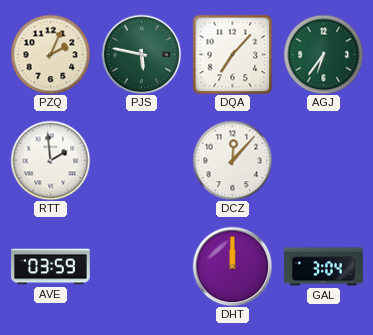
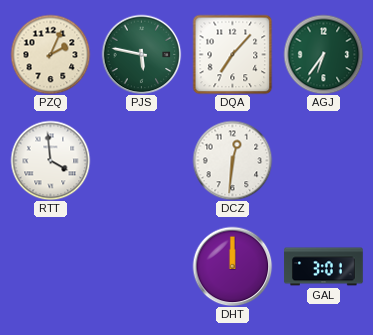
RTT: 1:59 -> 3:59 (50, 160)
DCZ: 12:07 -> 12:31 (232, 160)
AVE: 03:59 -> none (51, 267)
GAL: 3:04 -> 3:01 (324, 267)
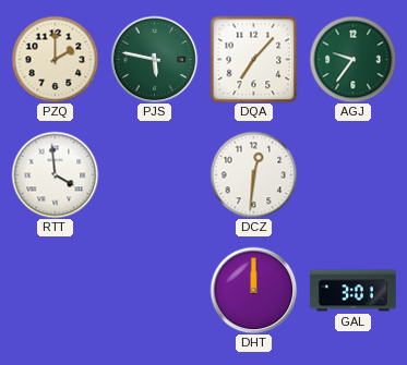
PZQ: 2:04 -> 2:00 (55, 59)
AGJ: 6:36 -> 9:36 (352, 59)
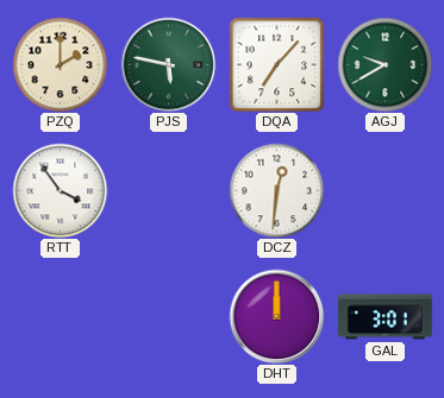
AGJ: 9:36 -> 9:40 (384, 64)
RTT: 3:59 -> 3:54 (60, 190)
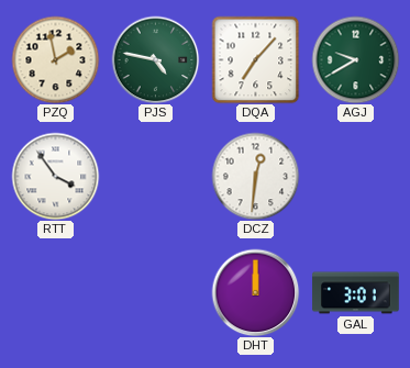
PZQ: 2:00 -> 1:58 (55, 59)
PJS: 5:47 -> 4:47 (155, 59)
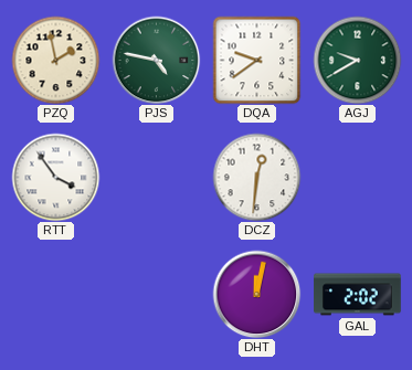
DQA: 7:07 -> 9:39 (256, 60)
DHT: 12:00 -> 12:02 (256, 294)
GAL: 3:01 -> 2:02 (358, 295)
